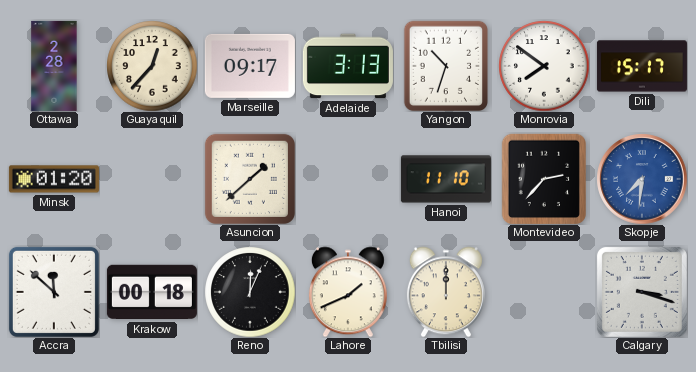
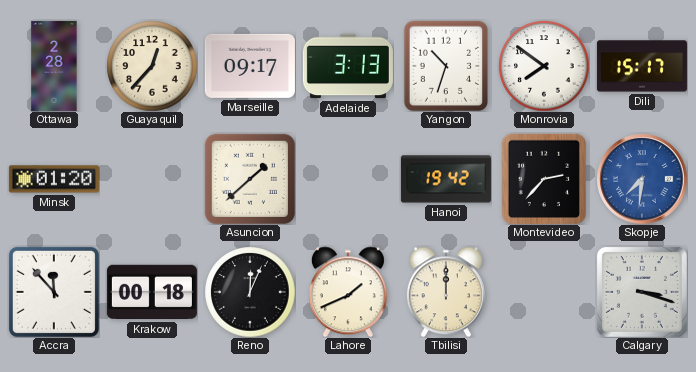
Hanoi: 11:10 -> 19:42 (446, 179)
Accra: 11:52 -> 11:53 (54, 292)
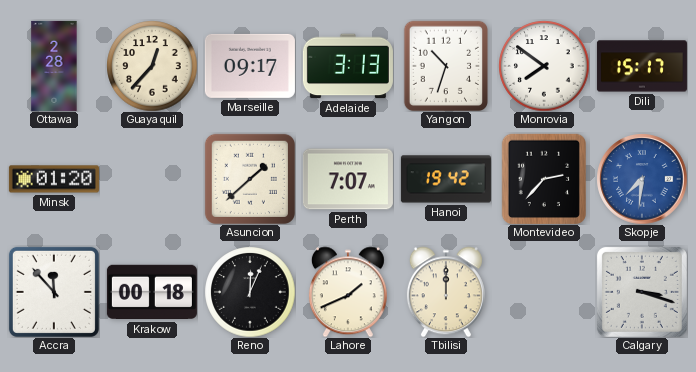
Perth: none -> 7:07 (348, 179)
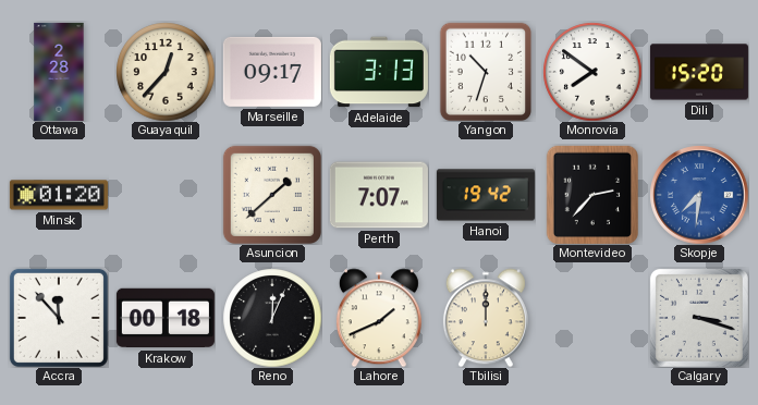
Dili: 15:17 -> 15:20 (699, 72)
